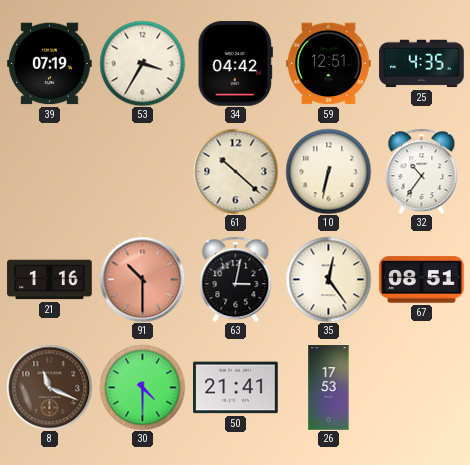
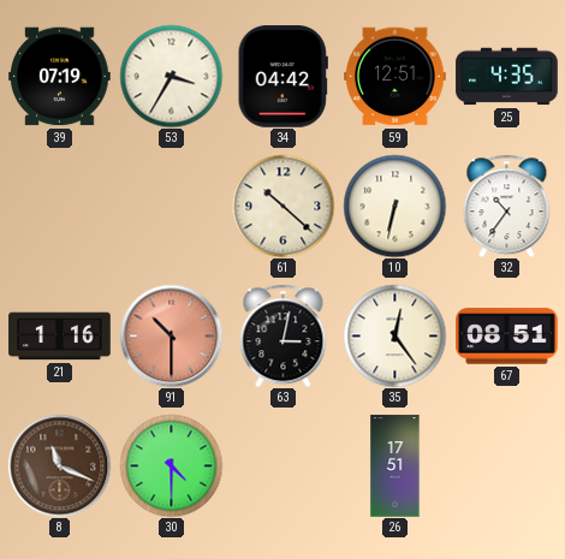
50: 21:41 -> none (236, 388)
26: 17:53 -> 17:51 (395, 466)
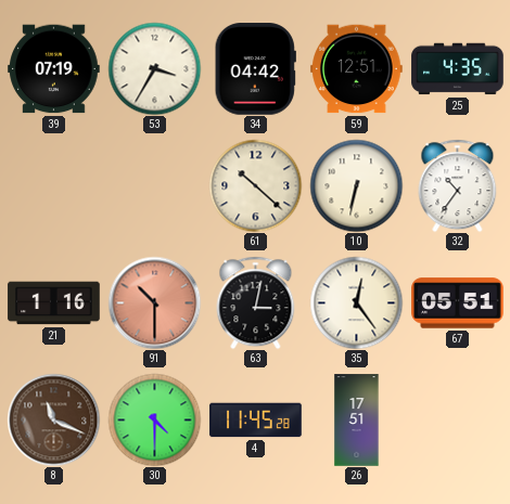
67: 08:51 -> 05:51 (458, 303)
4: none -> 11:45 (256, 421)
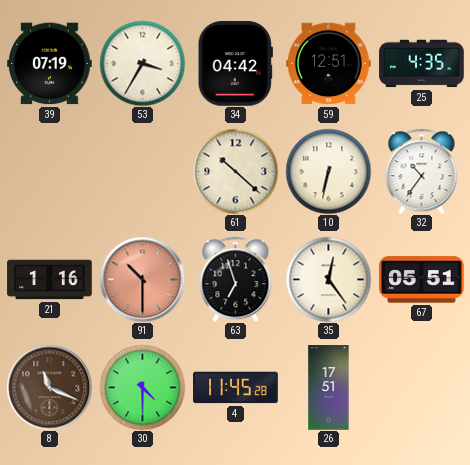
63: 3:02 -> 6:57 (236, 279)
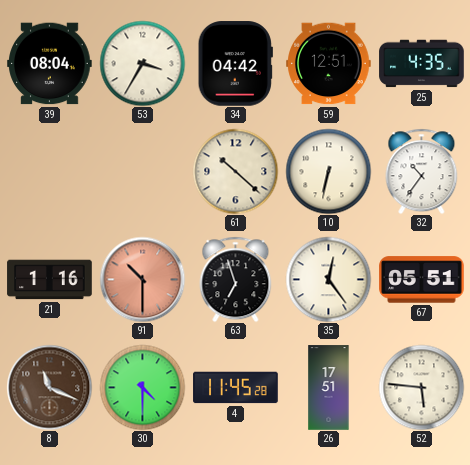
39: 07:19 -> 08:04 (50, 64)
52: none -> 5:46 (421, 387)
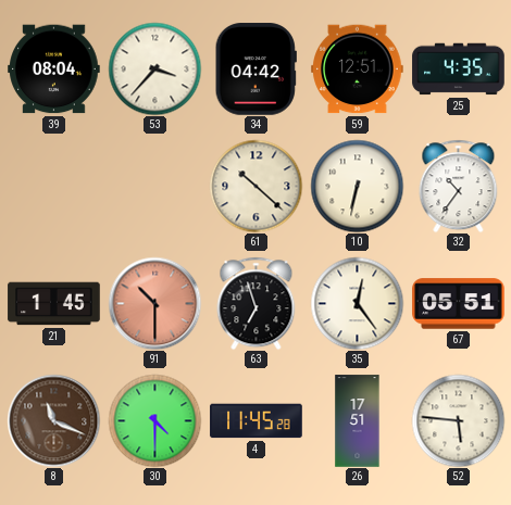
53: 3:35 -> 3:37 (154, 68)
21: 1:16 -> 1:45 (54, 304)
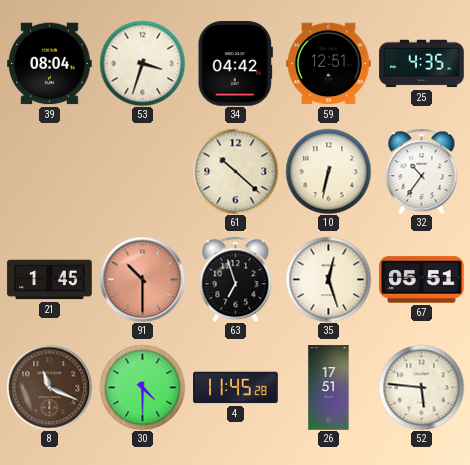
53: 3:37 -> 3:33 (142, 63)
35: 12:24 -> 12:27 (328, 279)
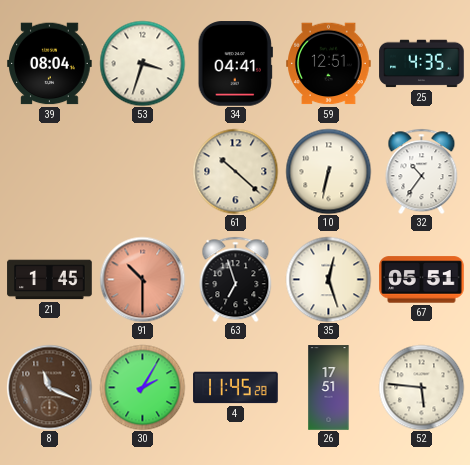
34: 04:42 -> 04:41 (235, 64)
30: 4:30 -> 2:05 (142, 387)
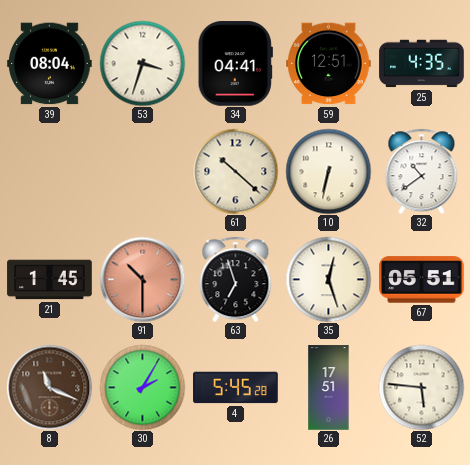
32: 10:36 -> 10:39 (422, 171)
4: 11:45 -> 5:45 (236, 388)
